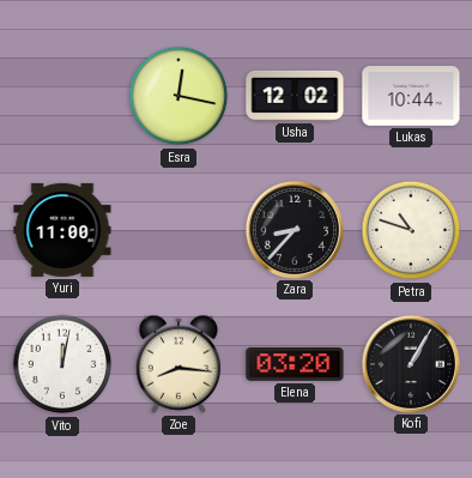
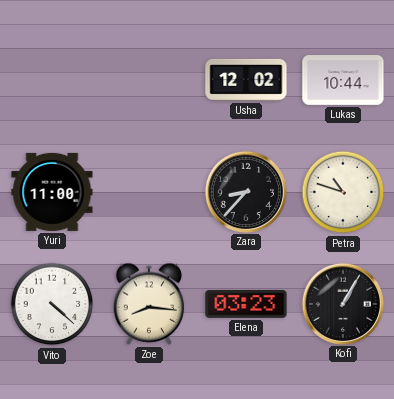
Esra: 12:17 -> none (178, 96)
Vito: 12:02 -> 4:22 (52, 304)
Elena: 03:20 -> 03:23 (246, 304)
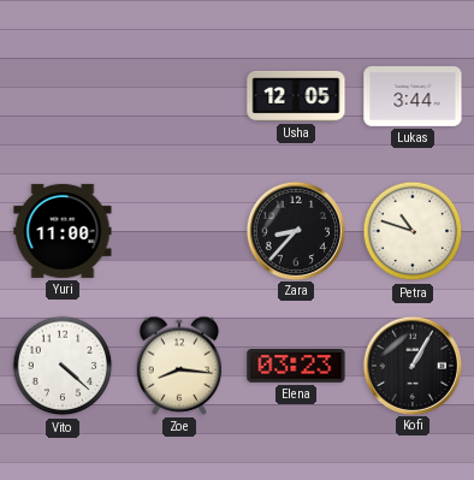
Usha: 12:02 -> 12:05 (296, 96)
Lukas: 10:44 -> 3:44 (413, 97)
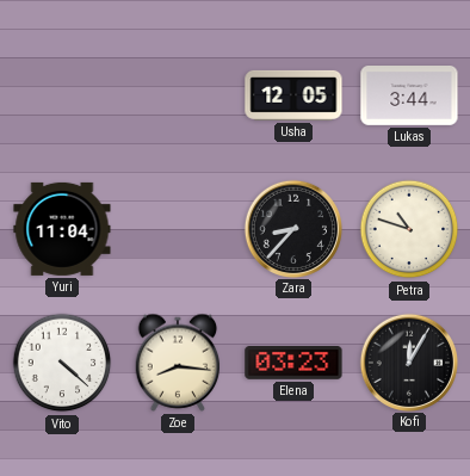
Yuri: 11:00 -> 11:04 (62, 229)
Kofi: 1:05 -> 12:05 (408, 361)
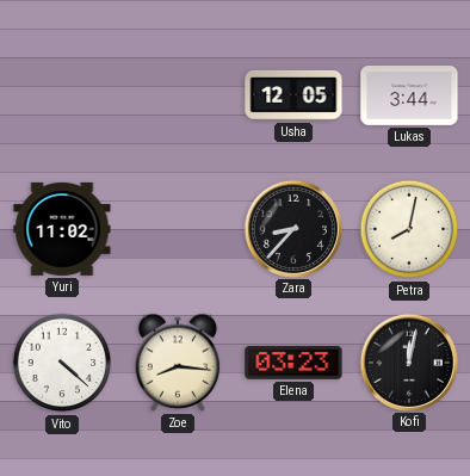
Yuri: 11:04 -> 11:02 (62, 229)
Petra: 10:48 -> 8:02 (409, 229)
Kofi: 12:05 -> 12:02 (408, 361)
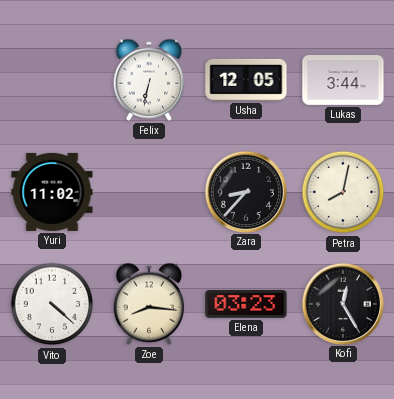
Felix: none -> 6:32 (149, 80)
Kofi: 12:02 -> 12:25 (342, 303)
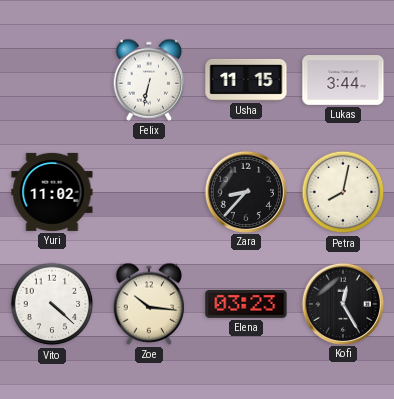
Usha: 12:05 -> 11:15 (246, 80)
Zoe: 8:16 -> 10:16 (149, 304)
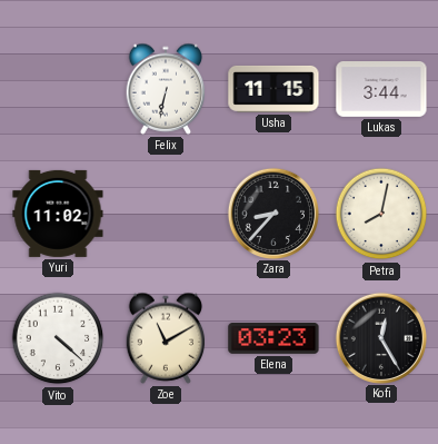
Zoe: 10:16 -> 11:10 (166, 338)
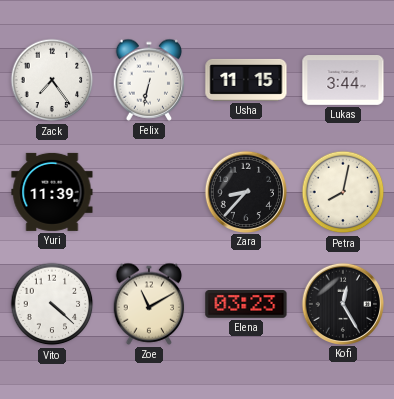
Zack: none -> 7:24 (52, 80)
Yuri: 11:02 -> 11:39 (52, 192)
